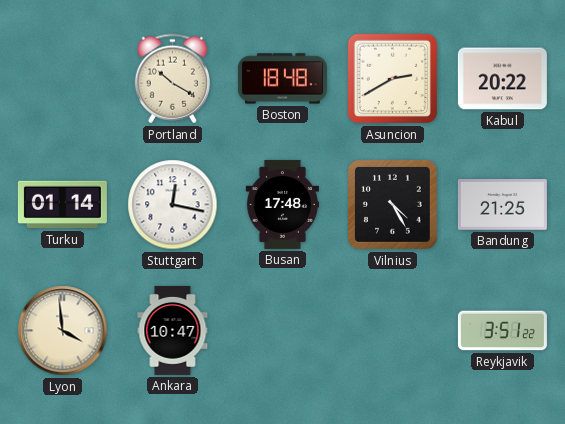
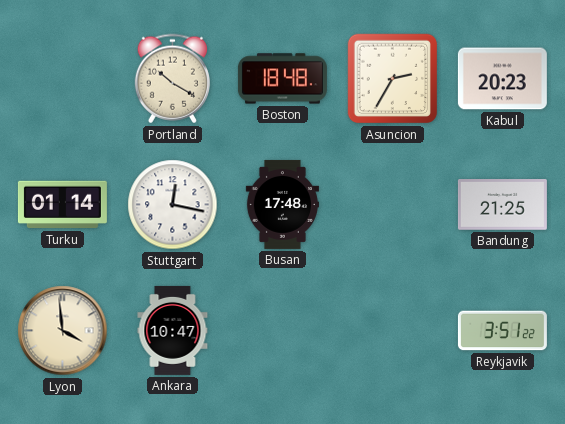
Asuncion: 2:40 -> 2:35 (393, 79)
Kabul: 20:22 -> 20:23 (502, 79)
Vilnius: 4:25 -> none (392, 204)
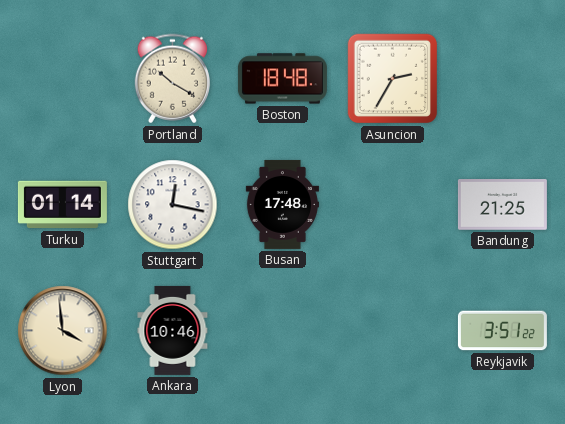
Kabul: 20:23 -> none (502, 79)
Ankara: 10:47 -> 10:46 (173, 330)
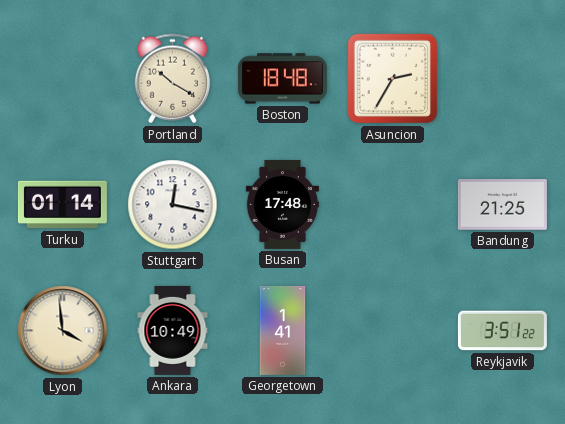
Ankara: 10:46 -> 10:49 (173, 330)
Georgetown: none -> 1:41 (283, 330)
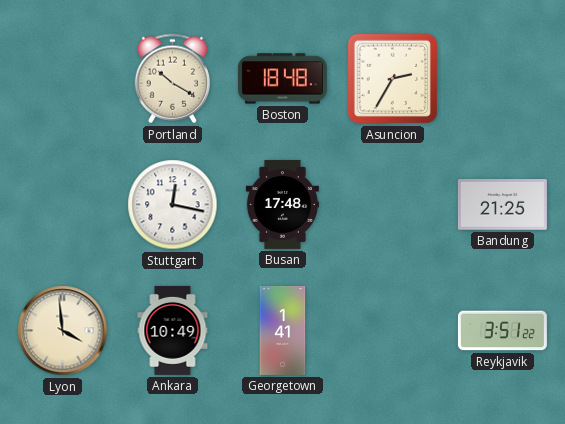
Turku: 01:14 -> none (62, 205)
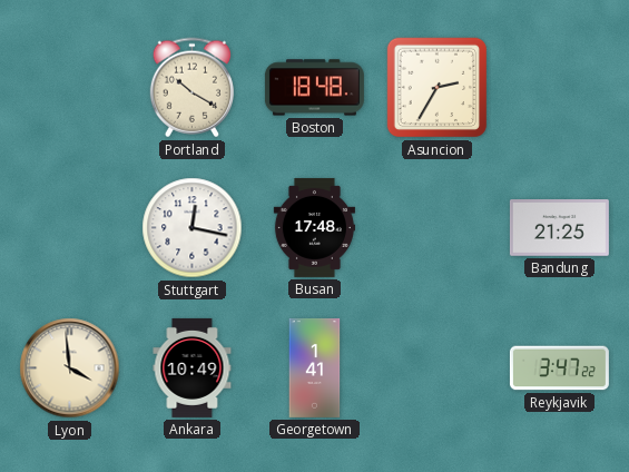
Reykjavik: 3:51 -> 3:47 (559, 368)
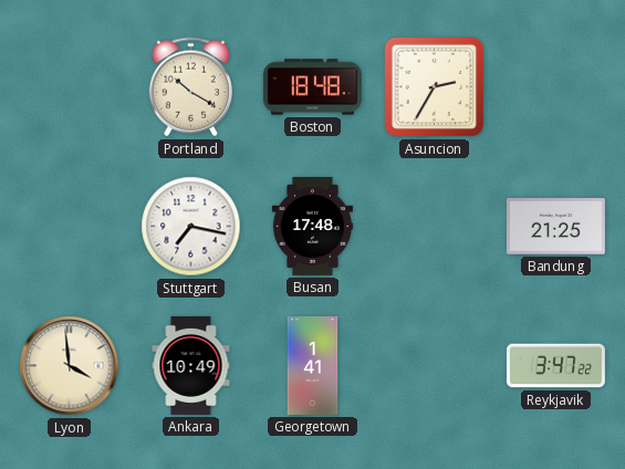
Stuttgart: 12:17 -> 7:17 (191, 227)
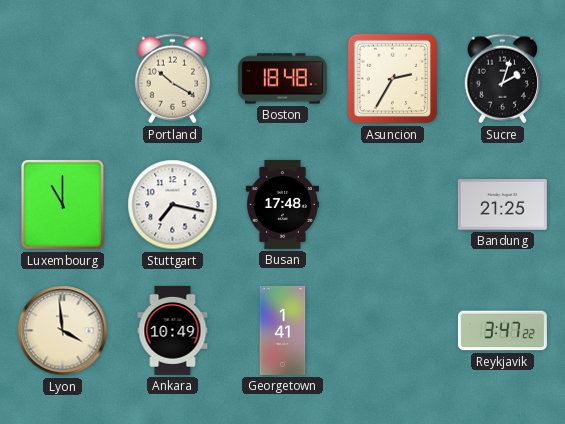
Sucre: none -> 2:03 (502, 79)
Luxembourg: none -> 11:00 (63, 205)
